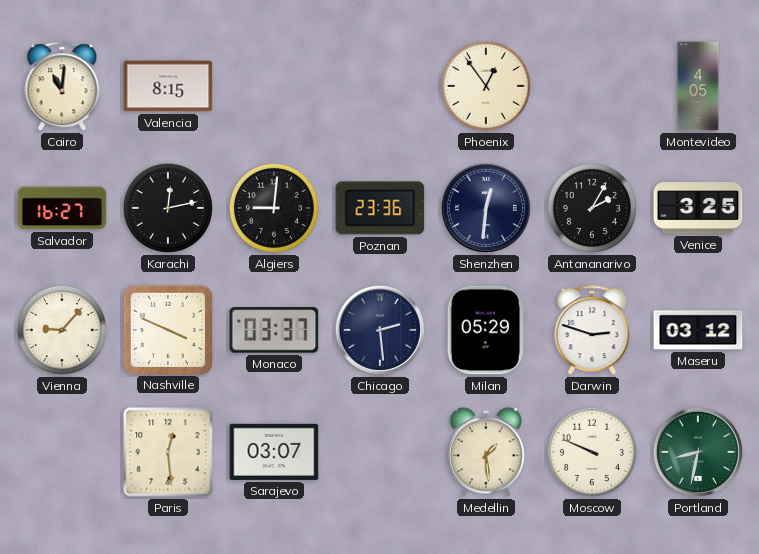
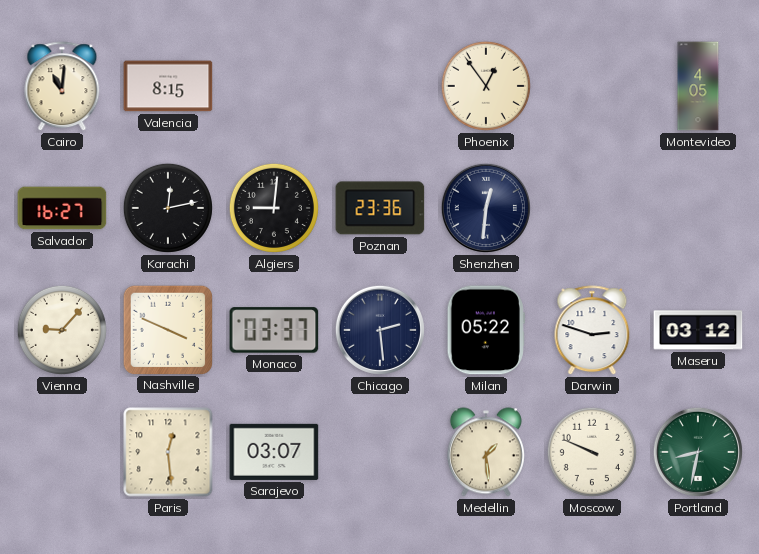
Antananarivo: 2:05 -> none (592, 208)
Venice: 3:25 -> none (698, 208)
Milan: 05:29 -> 05:22 (486, 330)
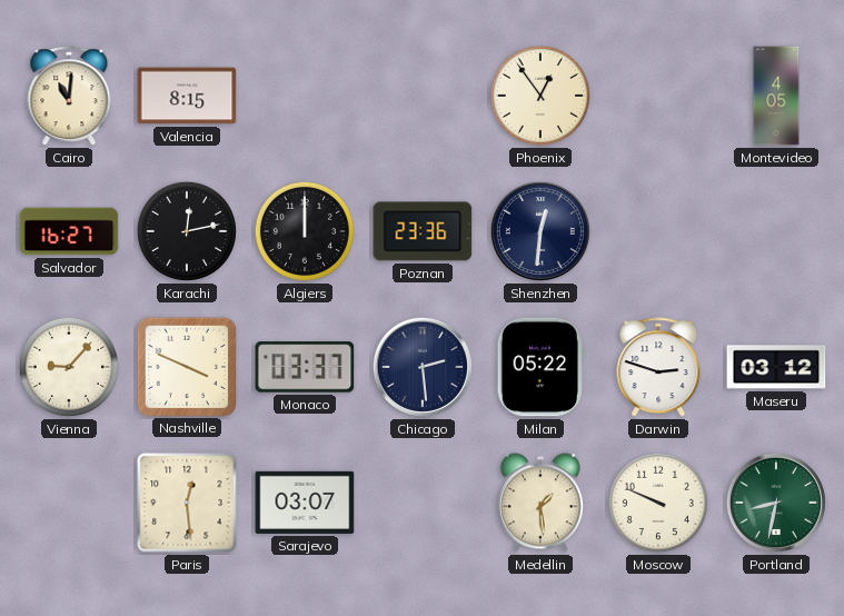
Algiers: 9:01 -> 12:00 (305, 231)
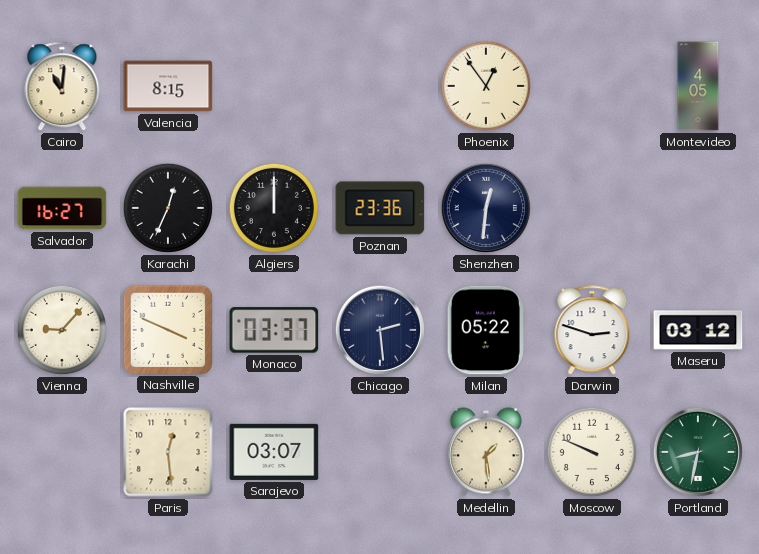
Karachi: 12:13 -> 12:34 (168, 208)
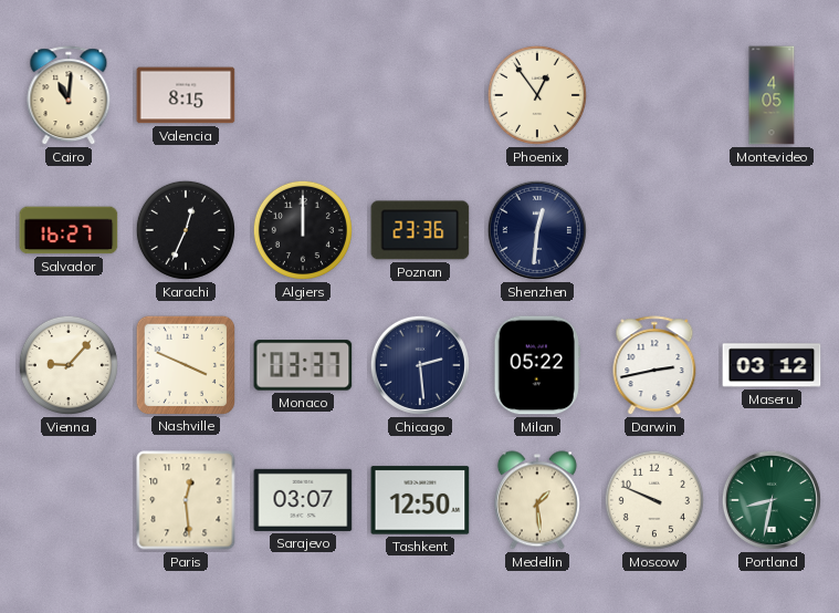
Darwin: 2:48 -> 2:43 (654, 366)
Tashkent: none -> 12:50 (420, 500)
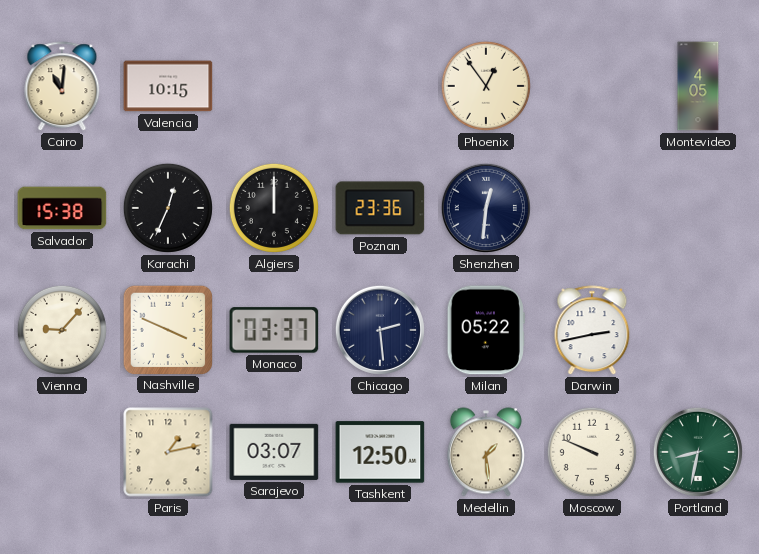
Valencia: 8:15 -> 10:15 (168, 86)
Salvador: 16:27 -> 15:38 (62, 208)
Maseru: 03:12 -> none (772, 365)
Paris: 12:29 -> 1:13 (168, 452)
